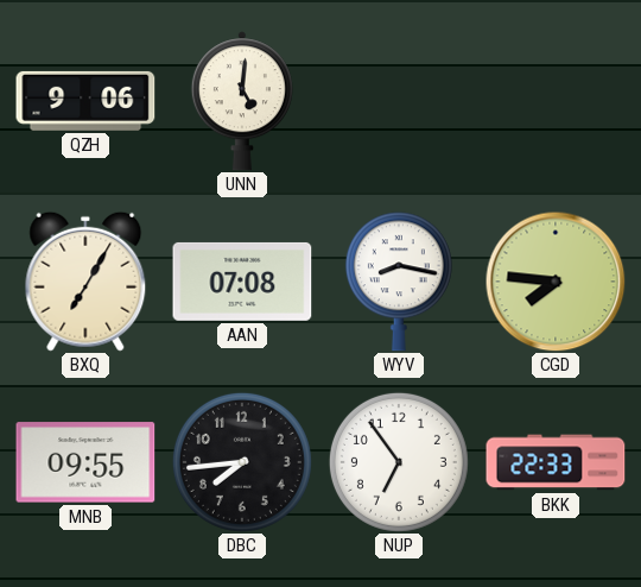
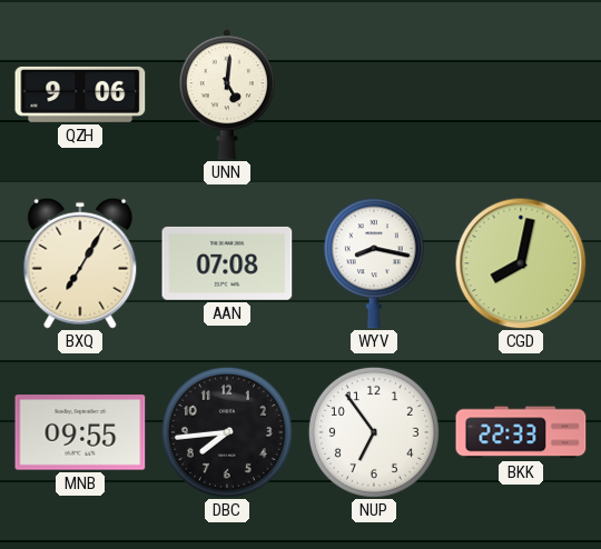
CGD: 7:46 -> 8:02 (521, 263)
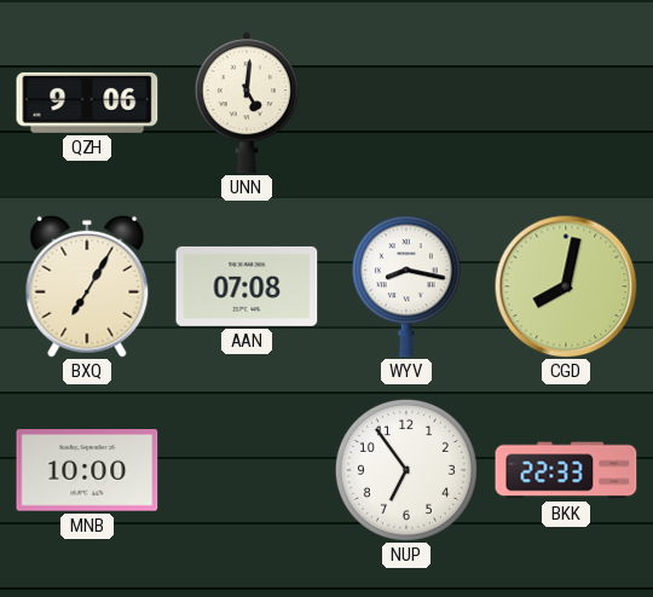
MNB: 09:55 -> 10:00 (87, 470)
DBC: 7:44 -> none (227, 432)
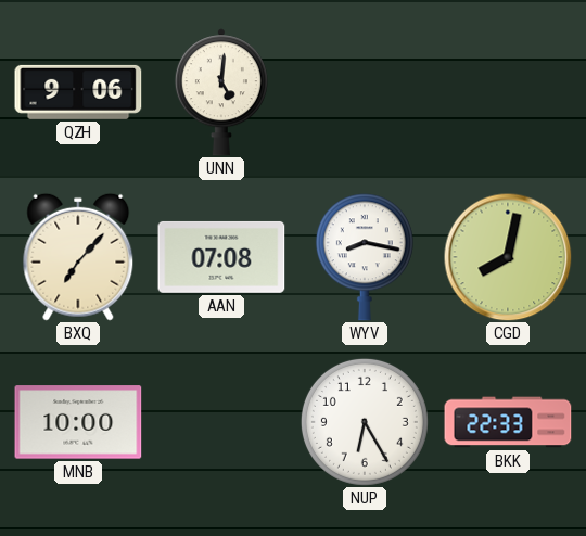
BXQ: 7:05 -> 7:07 (78, 257)
NUP: 6:54 -> 6:25 (365, 422)
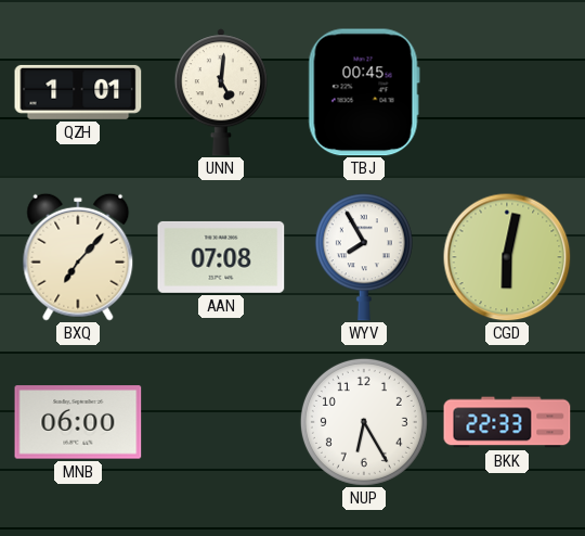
QZH: 9:06 -> 1:01 (78, 92)
TBJ: none -> 00:45 (364, 92)
WYV: 8:17 -> 7:55 (364, 257)
CGD: 8:02 -> 6:02 (507, 257)
MNB: 10:00 -> 06:00 (78, 422)
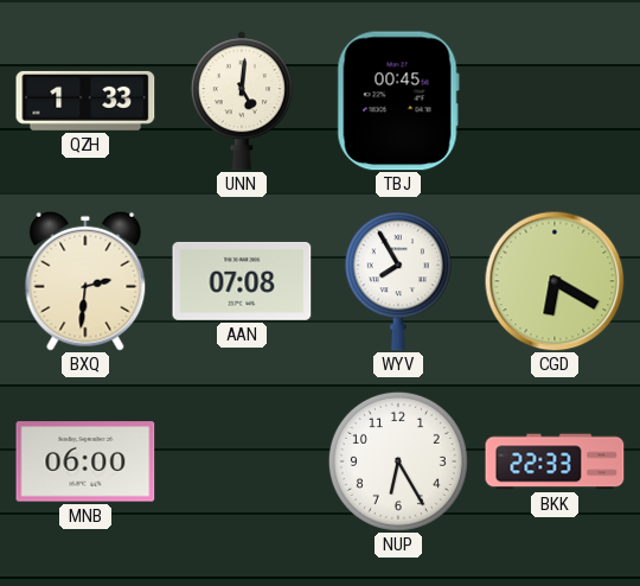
QZH: 1:01 -> 1:33 (85, 101)
BXQ: 7:07 -> 2:31 (85, 281)
CGD: 6:02 -> 6:20 (555, 281)
